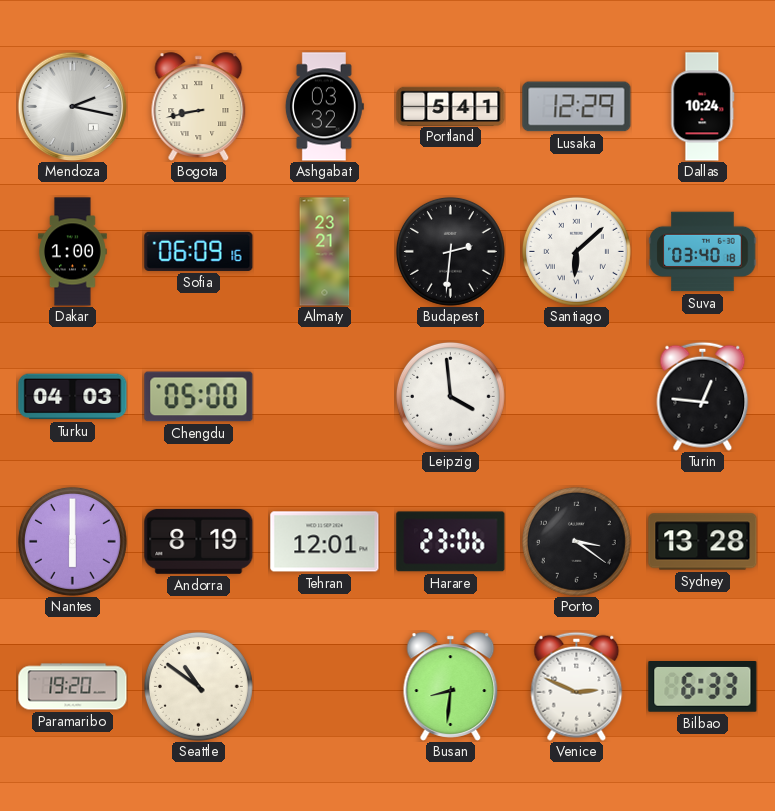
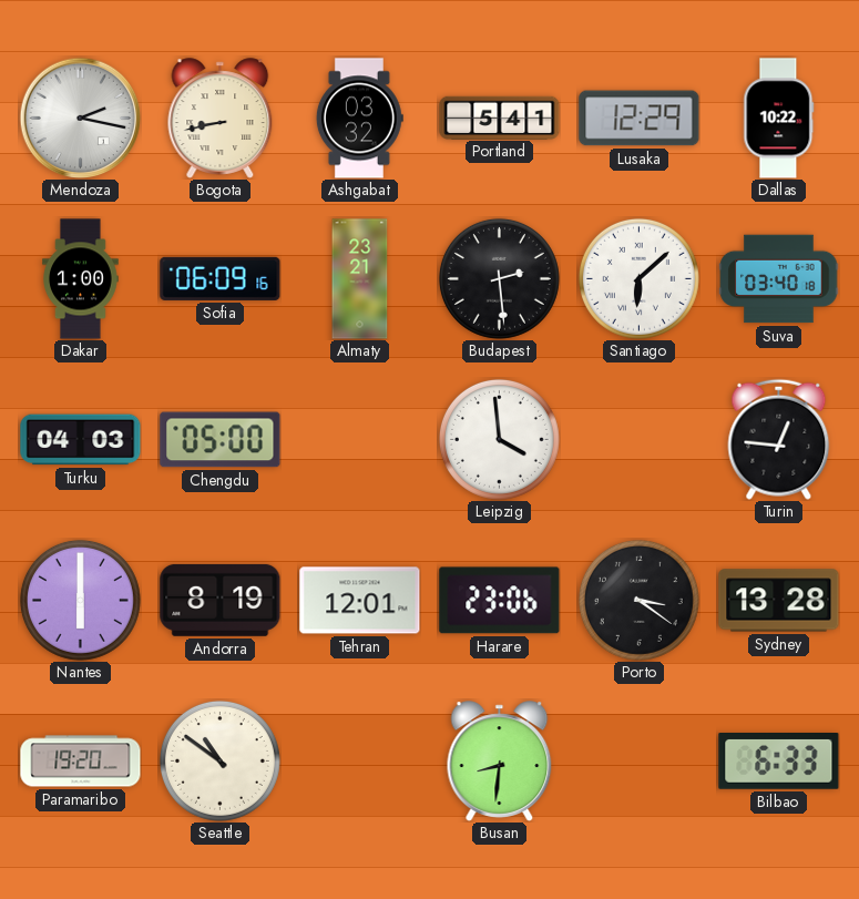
Dallas: 10:24 -> 10:22 (779, 119)
Budapest: 2:31 -> 2:29 (499, 278)
Venice: 2:49 -> none (577, 686)
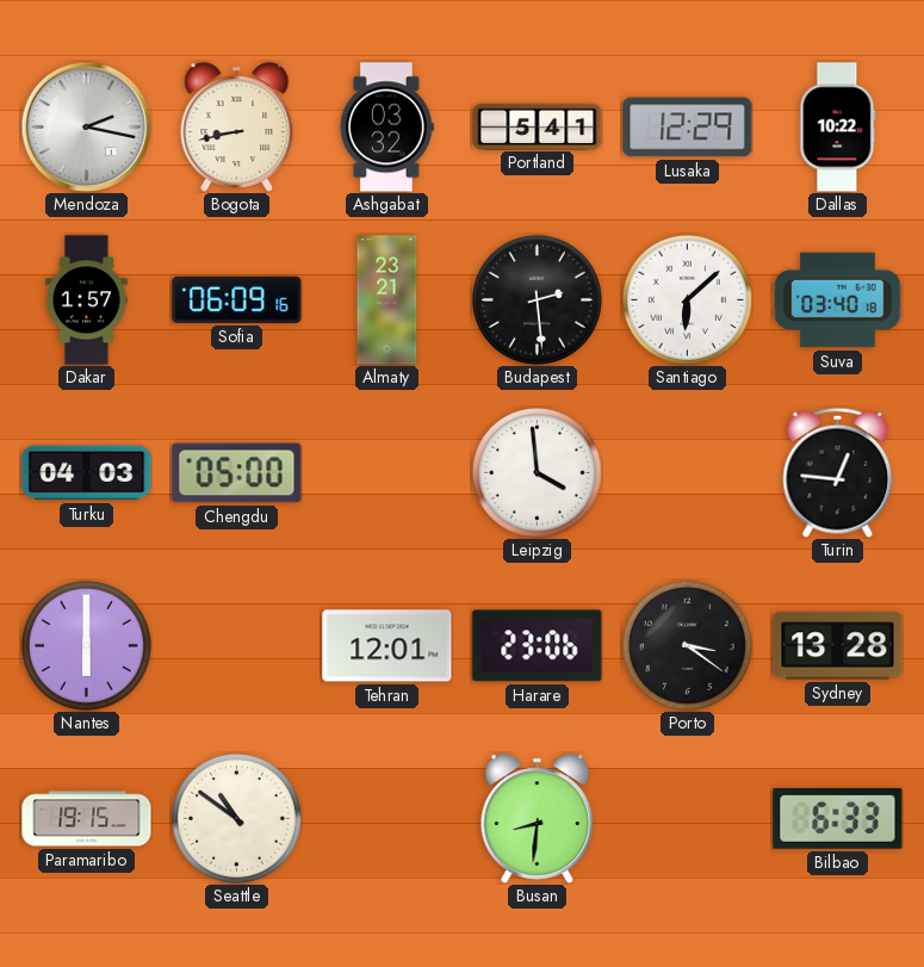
Dakar: 1:00 -> 1:57 (87, 300)
Andorra: 8:19 -> none (221, 600)
Paramaribo: 19:20 -> 19:15 (87, 819)
